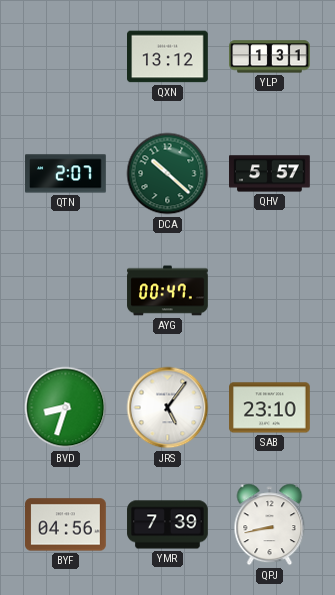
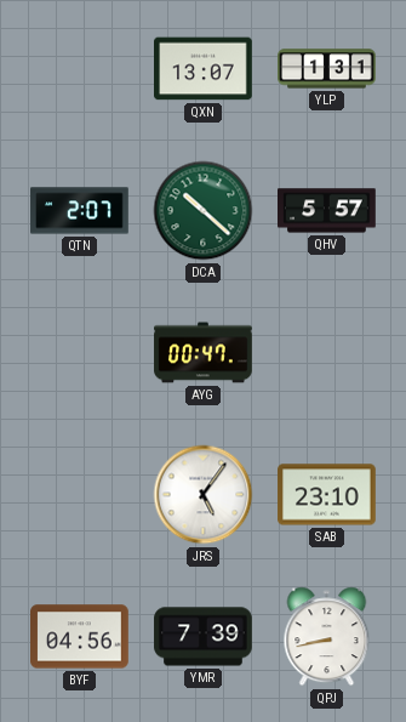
QXN: 13:12 -> 13:07 (204, 69)
BVD: 8:33 -> none (66, 408)
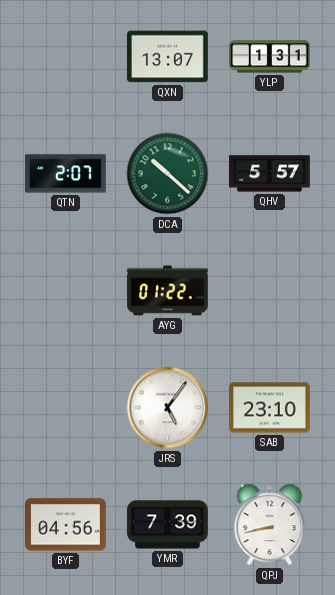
AYG: 00:47 -> 01:22 (168, 291)
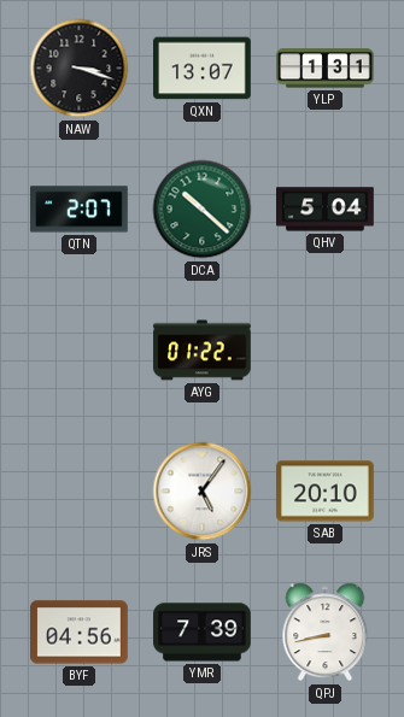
NAW: none -> 3:18 (80, 69)
QHV: 5:57 -> 5:04 (326, 210)
SAB: 23:10 -> 20:10 (326, 492)
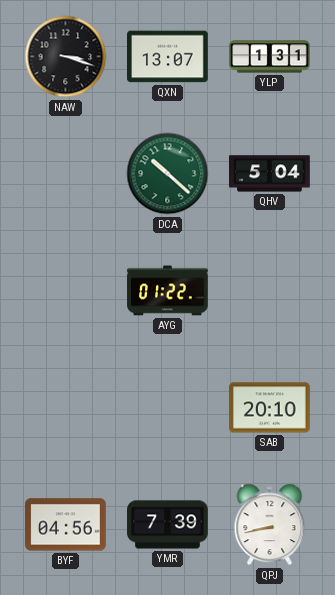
QTN: 2:07 -> none (80, 210)
JRS: 5:06 -> none (203, 492)
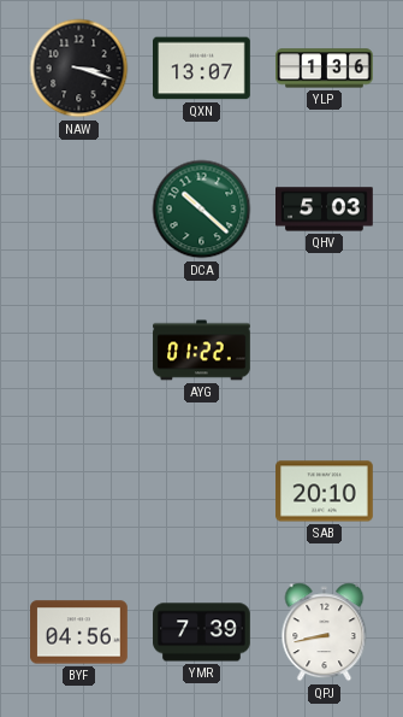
YLP: 1:31 -> 1:36 (325, 69)
QHV: 5:04 -> 5:03 (325, 210)
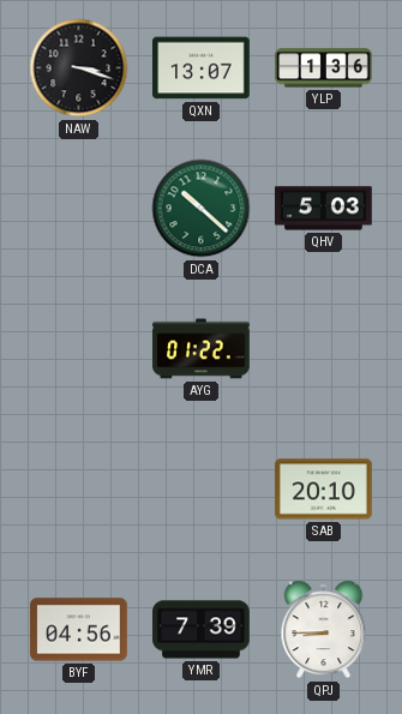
QPJ: 8:43 -> 8:45 (324, 630)
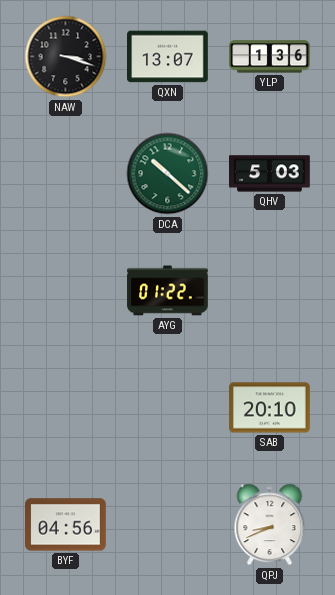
YMR: 7:39 -> none (202, 630)
QPJ: 8:45 -> 8:41 (270, 525)
